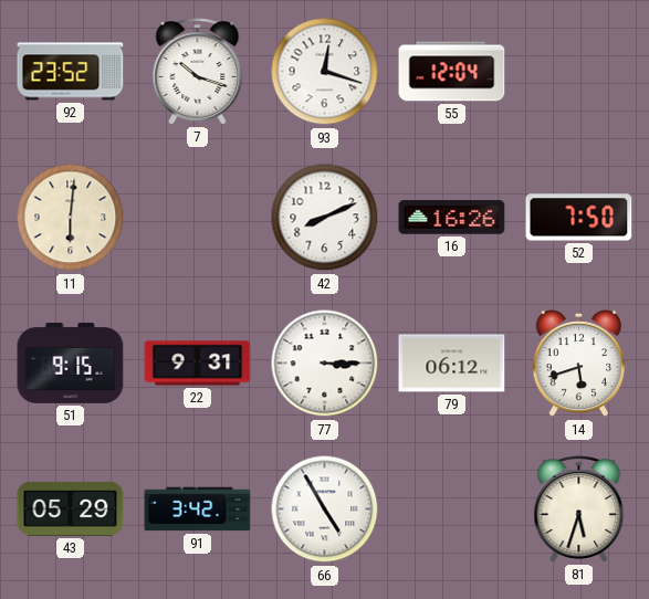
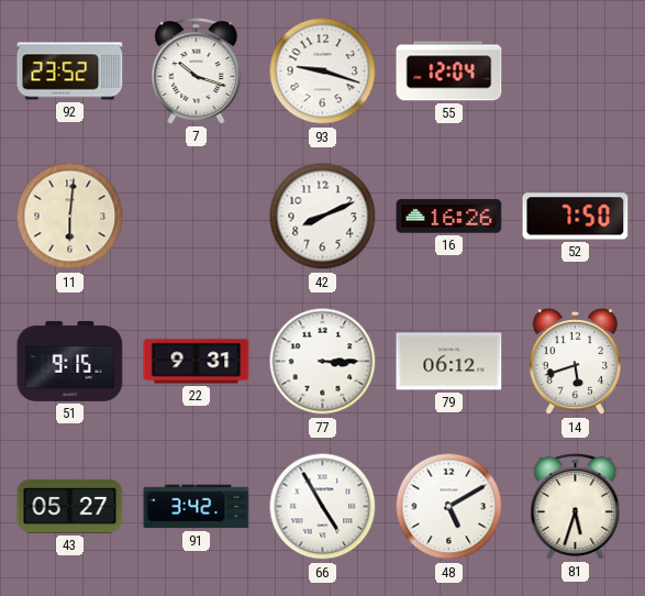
93: 12:18 -> 9:18 (323, 71)
43: 05:29 -> 05:27 (70, 506)
48: none -> 5:10 (449, 507)
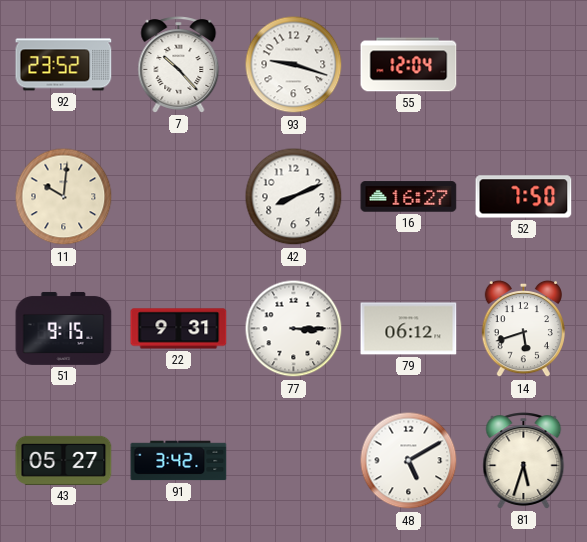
7: 10:18 -> 10:23 (179, 65)
11: 6:01 -> 10:01 (64, 197)
16: 16:26 -> 16:27 (409, 197)
66: 4:55 -> none (323, 507)
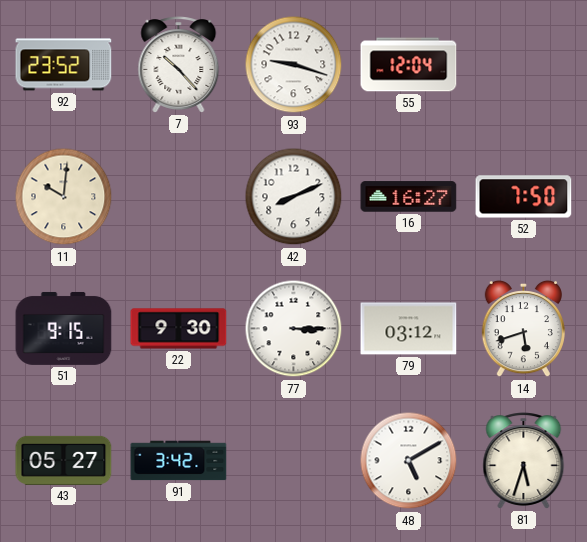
22: 9:31 -> 9:30 (179, 329)
79: 06:12 -> 03:12 (409, 329)
